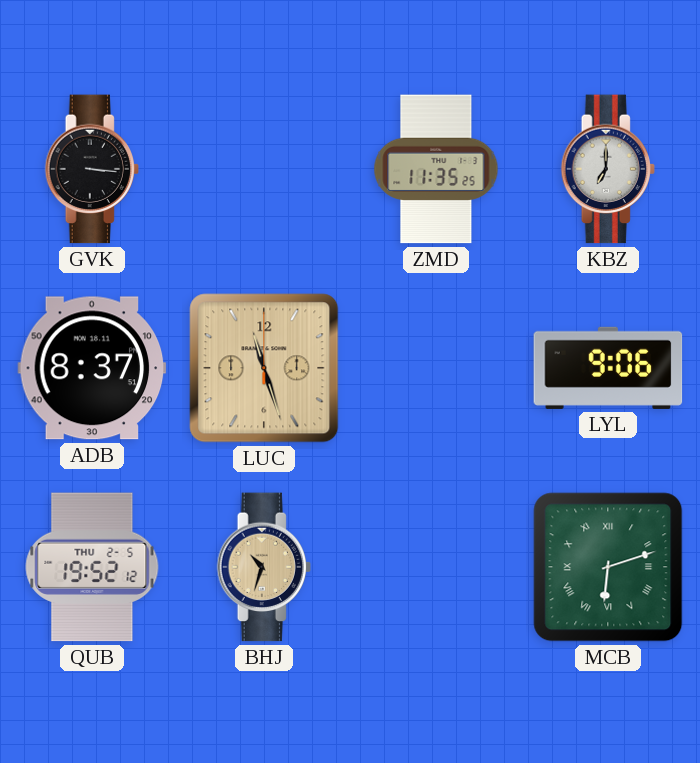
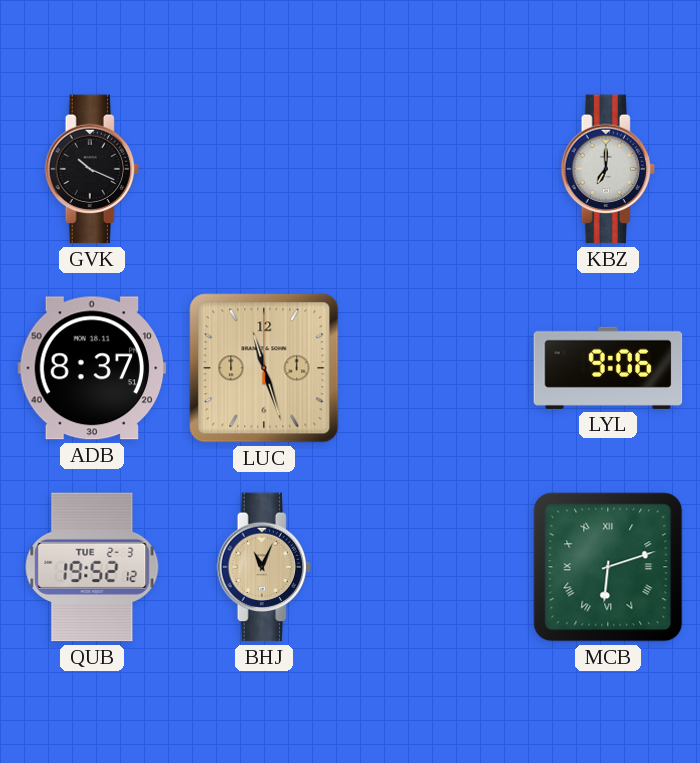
GVK: 3:16 -> 10:19 (91, 169)
ZMD: 11:35 -> none (436, 169)
QUB date: THU 2-5 -> TUE 2-3 (92, 567)
BHJ: 10:33 -> 11:04 (263, 567)
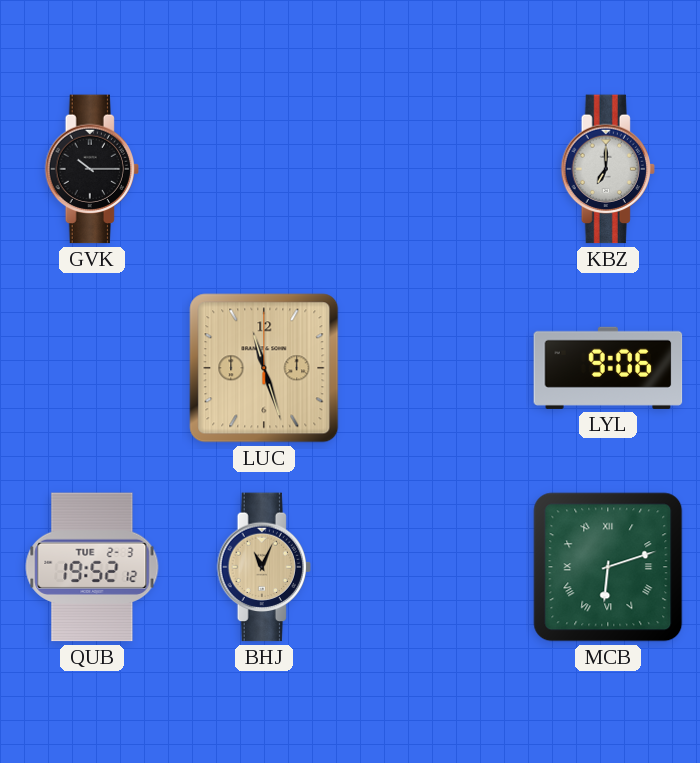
GVK: 10:19 -> 10:15 (91, 169)
ADB: 8:37 -> none (92, 368)
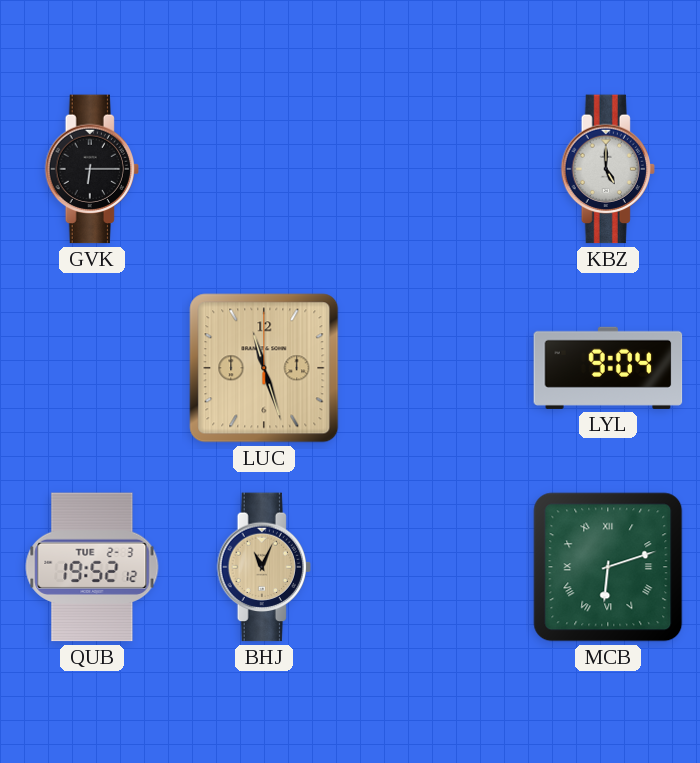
GVK: 10:15 -> 6:15 (91, 169)
KBZ: 7:00 -> 5:00 (607, 169)
LYL: 9:06 -> 9:04 (608, 368)
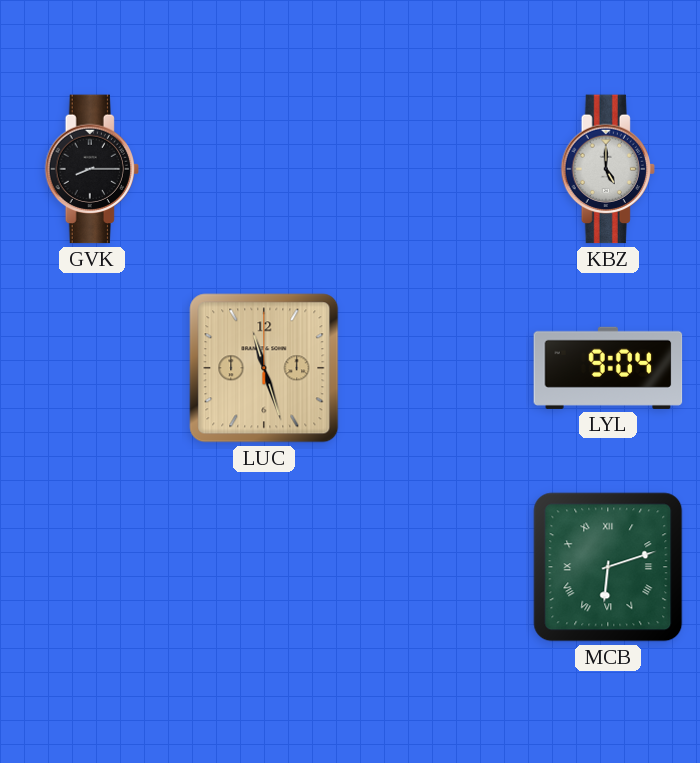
GVK: 6:15 -> 8:15 (91, 169)
QUB: 19:52 -> none (92, 567)
BHJ: 11:04 -> none (263, 567)
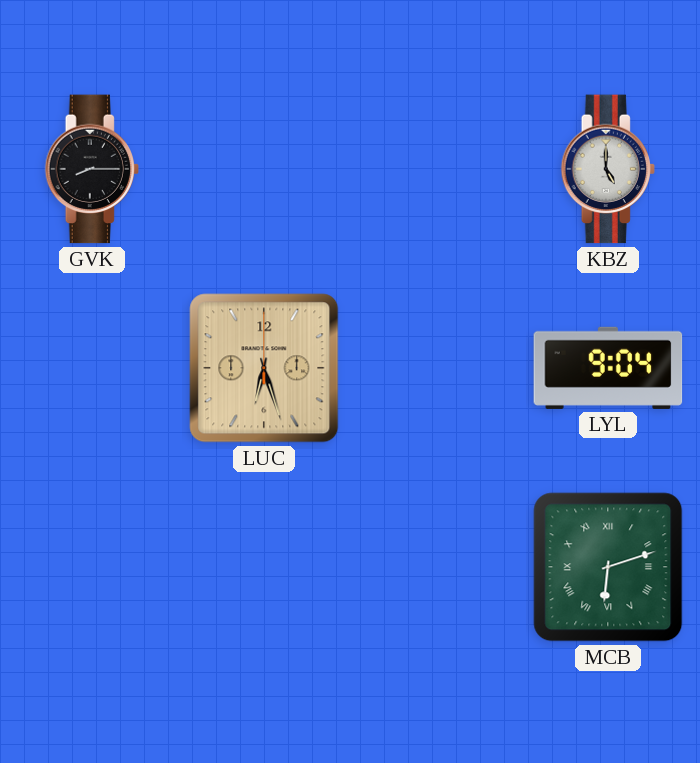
LUC: 11:27 -> 6:27 (264, 368)
